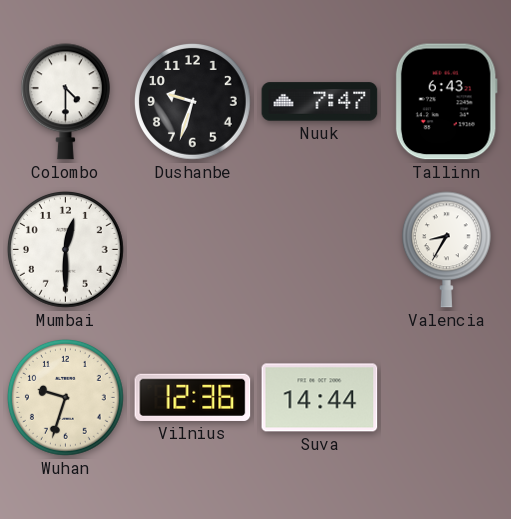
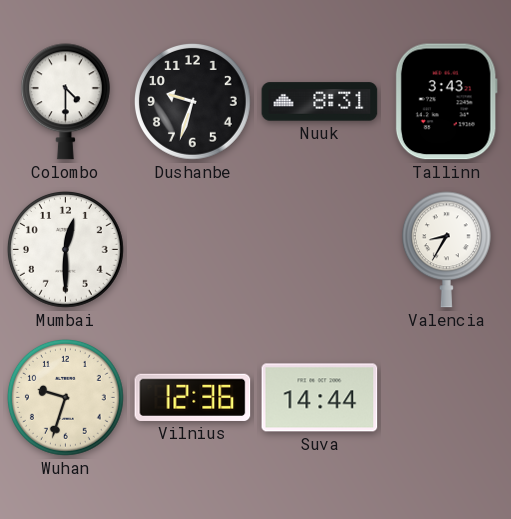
Nuuk: 7:47 -> 8:31 (320, 102)
Tallinn: 6:43 -> 3:43 (446, 102)
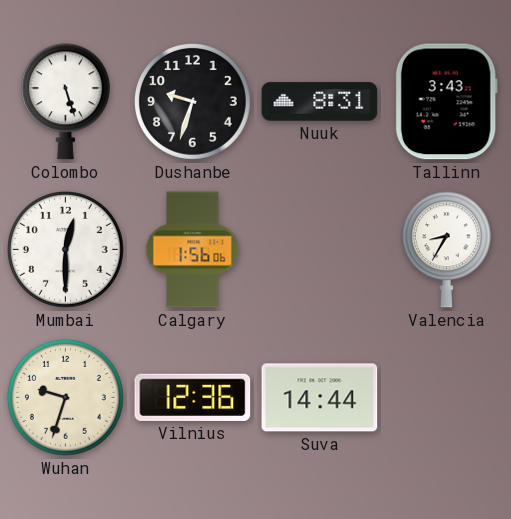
Colombo: 4:30 -> 5:27 (65, 102)
Calgary: none -> 1:56 (193, 250)
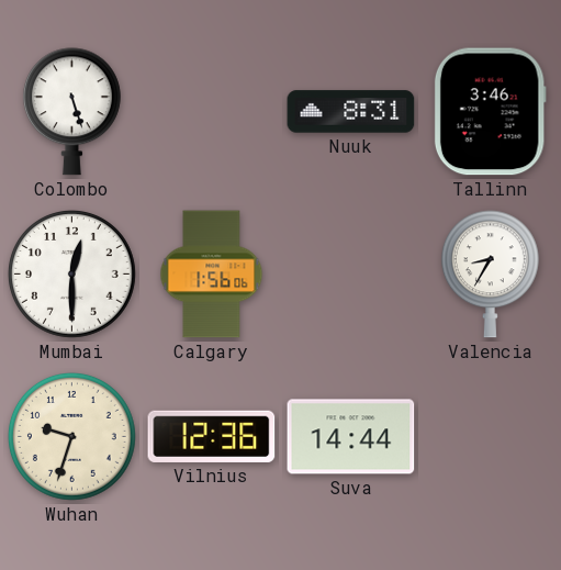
Dushanbe: 9:33 -> none (192, 101)
Tallinn: 3:43 -> 3:46 (490, 112)
